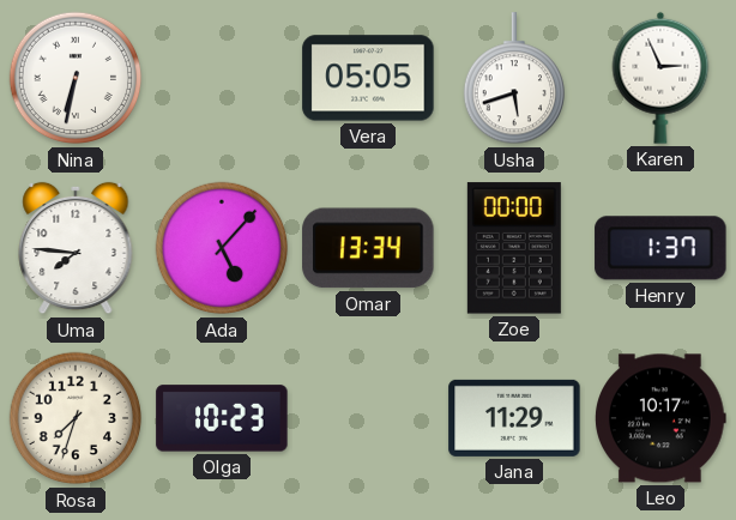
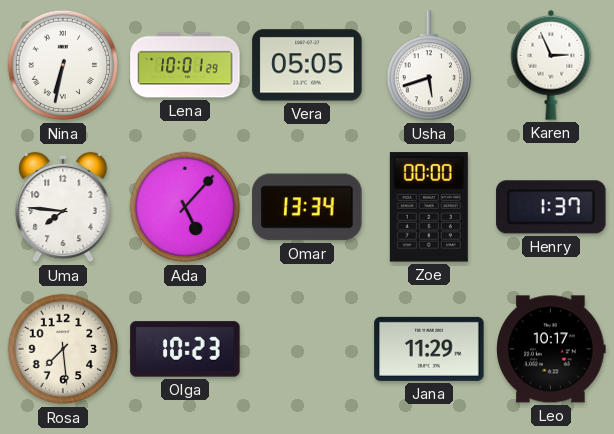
Lena: none -> 10:01 (185, 65)
Rosa: 7:33 -> 7:29 (63, 349)
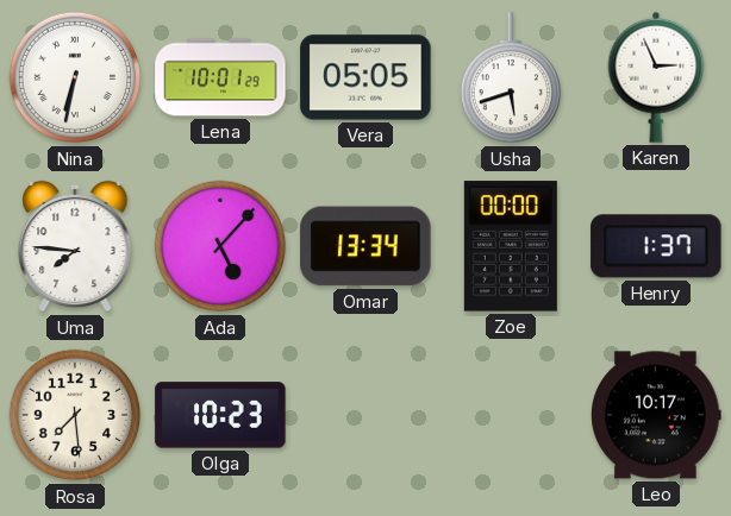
Jana: 11:29 -> none (429, 349)
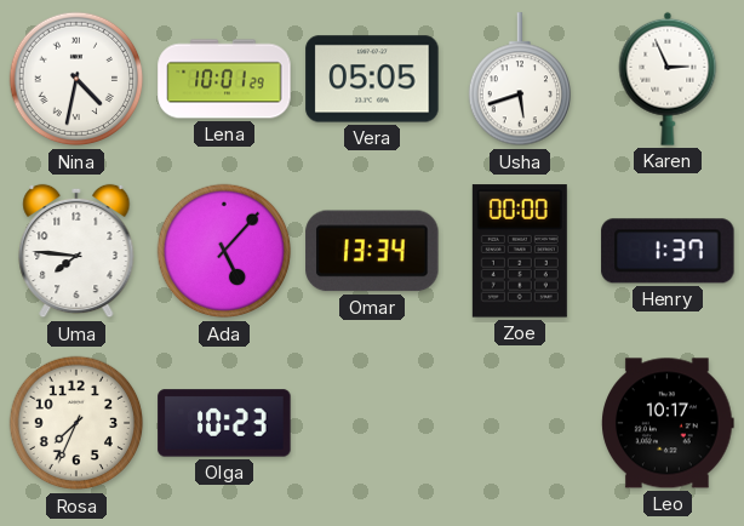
Nina: 6:32 -> 4:32 (76, 79)
Rosa: 7:29 -> 7:34 (76, 423)
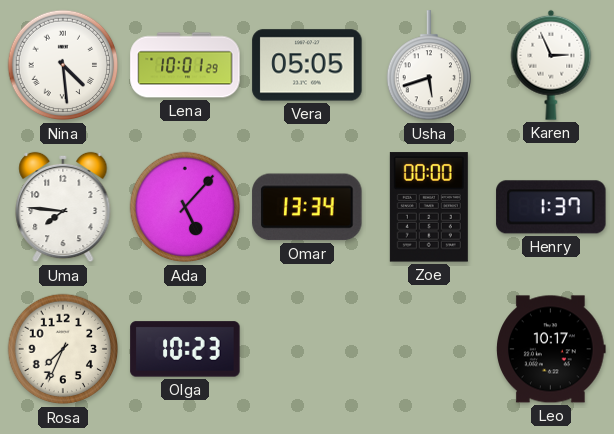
Nina: 4:32 -> 4:29 (63, 65)
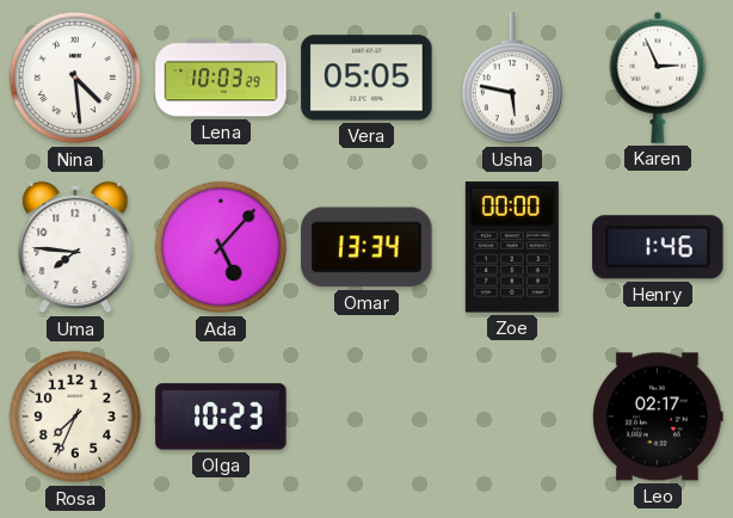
Lena: 10:01 -> 10:03 (221, 78)
Usha: 5:42 -> 5:47 (511, 79)
Henry: 1:37 -> 1:46 (658, 247)
Leo: 10:17 -> 02:17 (658, 417)
